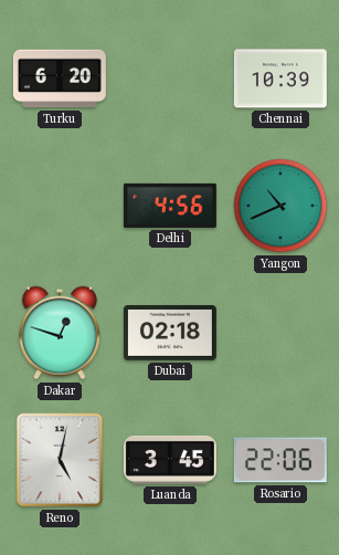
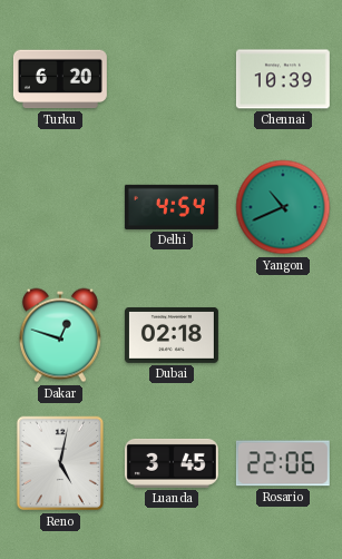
Delhi: 4:56 -> 4:54 (172, 207)
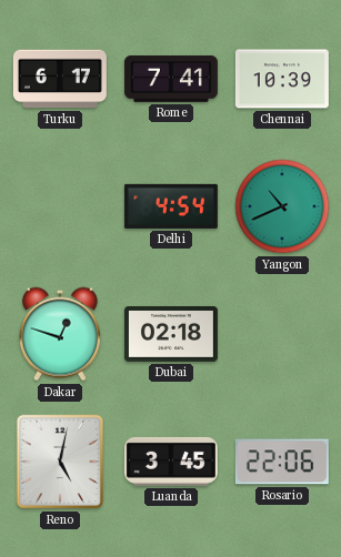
Turku: 6:20 -> 6:17 (60, 79)
Rome: none -> 7:41 (171, 79)
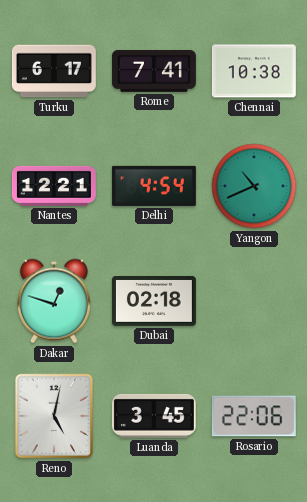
Chennai: 10:39 -> 10:38 (254, 71)
Nantes: none -> 12:21 (54, 186)
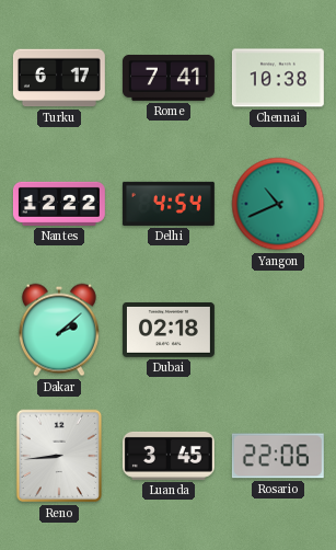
Nantes: 12:21 -> 12:22 (59, 204)
Dakar: 12:48 -> 2:08 (59, 330)
Reno: 5:02 -> 8:44 (59, 456)
